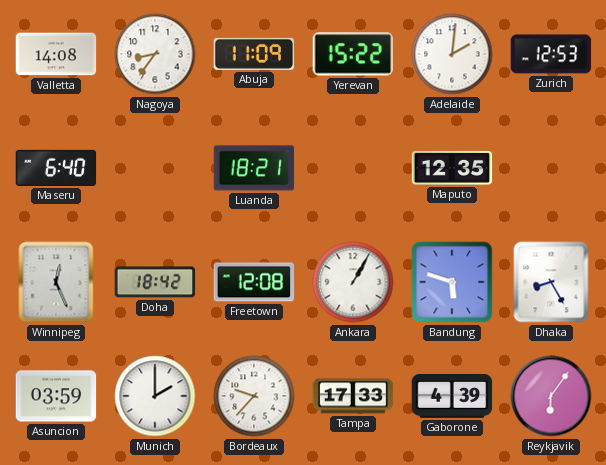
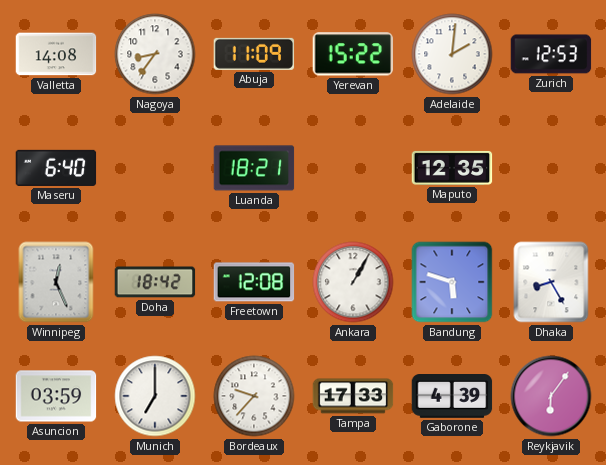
Munich: 2:00 -> 7:00 (155, 396)
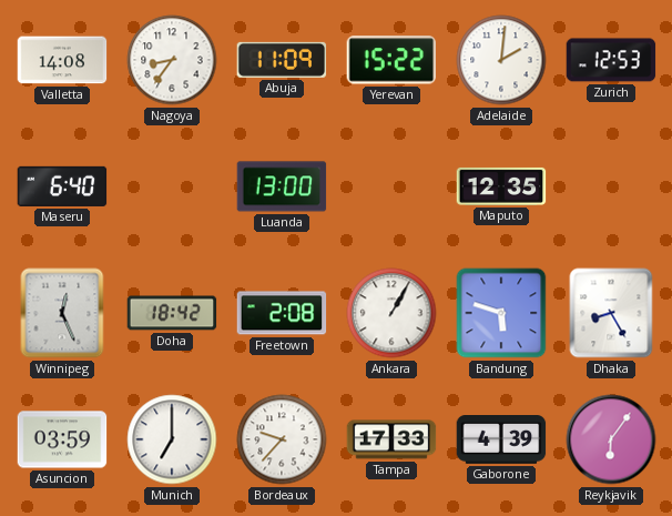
Luanda: 18:21 -> 13:00 (282, 186)
Freetown: 12:08 -> 2:08 (282, 313)
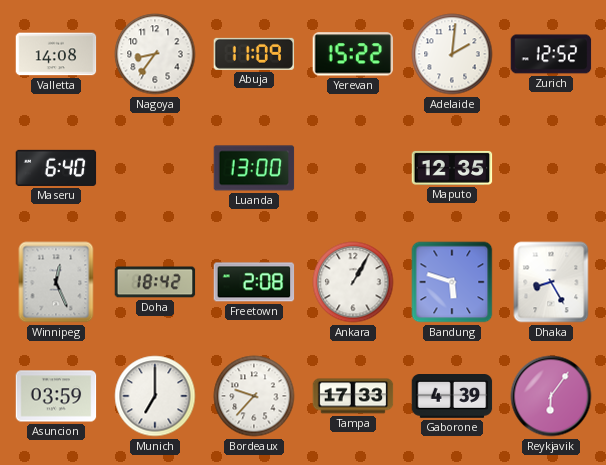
Zurich: 12:53 -> 12:52 (551, 54)
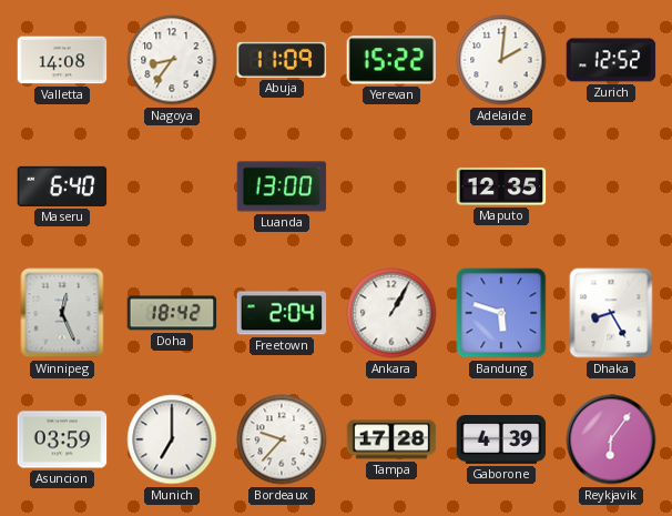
Freetown: 2:08 -> 2:04 (282, 313)
Tampa: 17:33 -> 17:28 (391, 439)
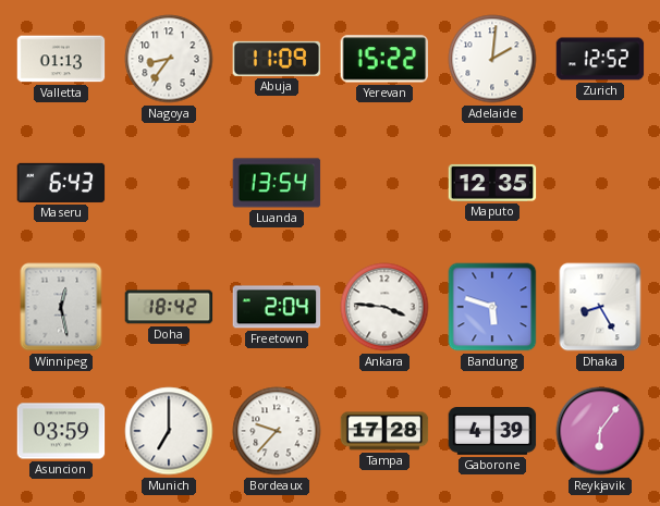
Valletta: 14:08 -> 01:13 (61, 59)
Maseru: 6:40 -> 6:43 (61, 183)
Luanda: 13:00 -> 13:54 (277, 183)
Winnipeg: 12:26 -> 12:28 (61, 307)
Ankara: 1:05 -> 3:46 (384, 307)
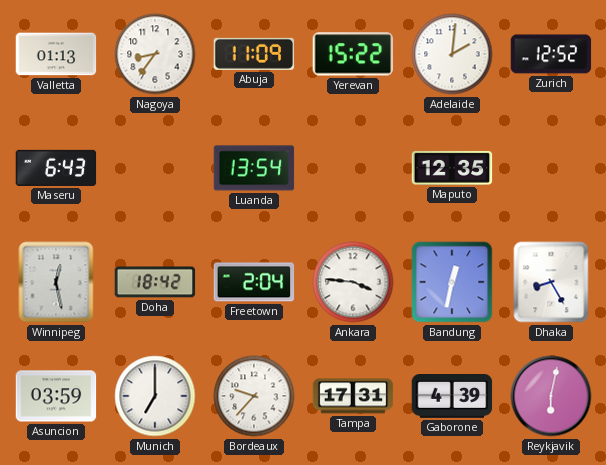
Bandung: 5:48 -> 12:32 (452, 282)
Tampa: 17:28 -> 17:31 (353, 396)
Reykjavik: 6:06 -> 6:02 (551, 396)
